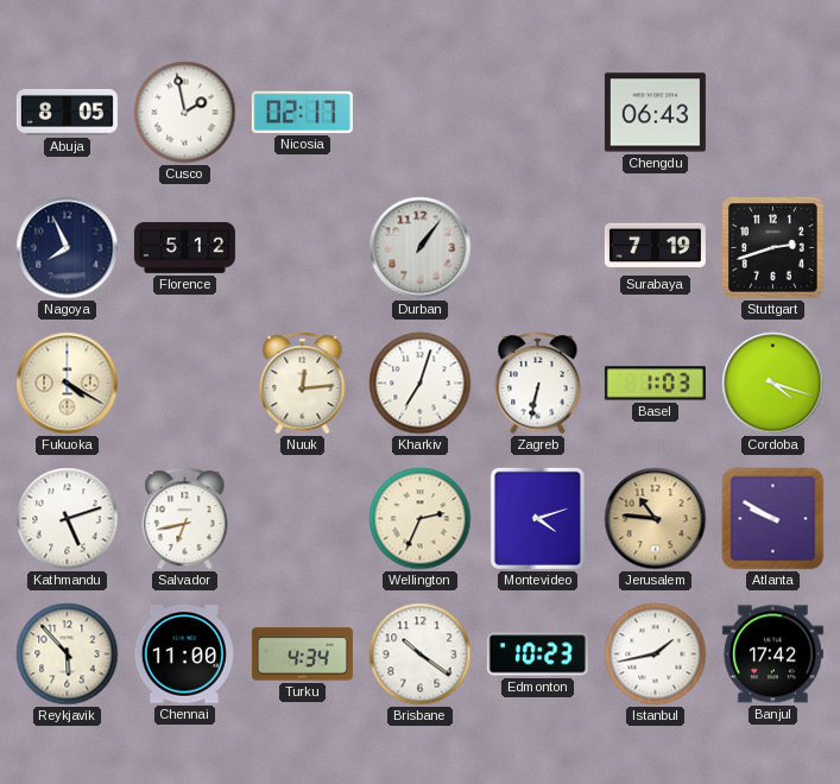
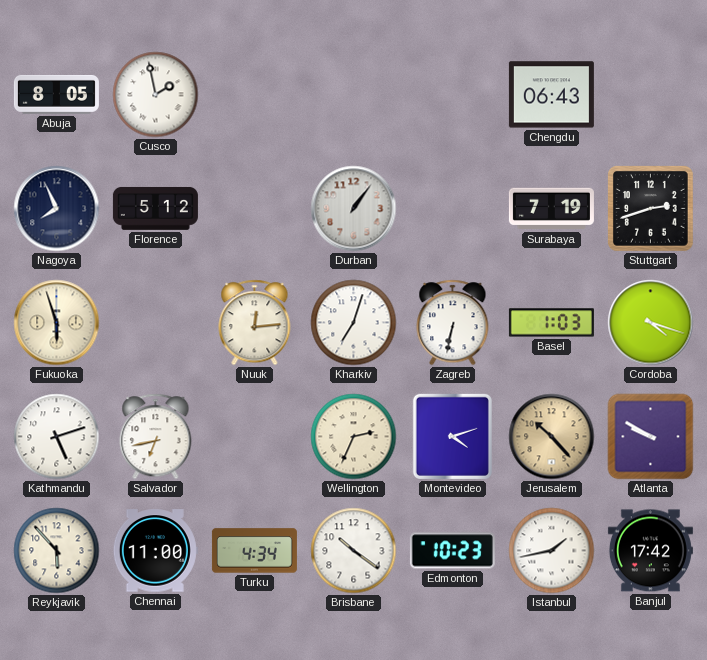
Nicosia: 02:17 -> none (302, 112)
Fukuoka: 4:20 -> 5:57 (57, 323)
Jerusalem: 10:46 -> 10:23 (552, 437)
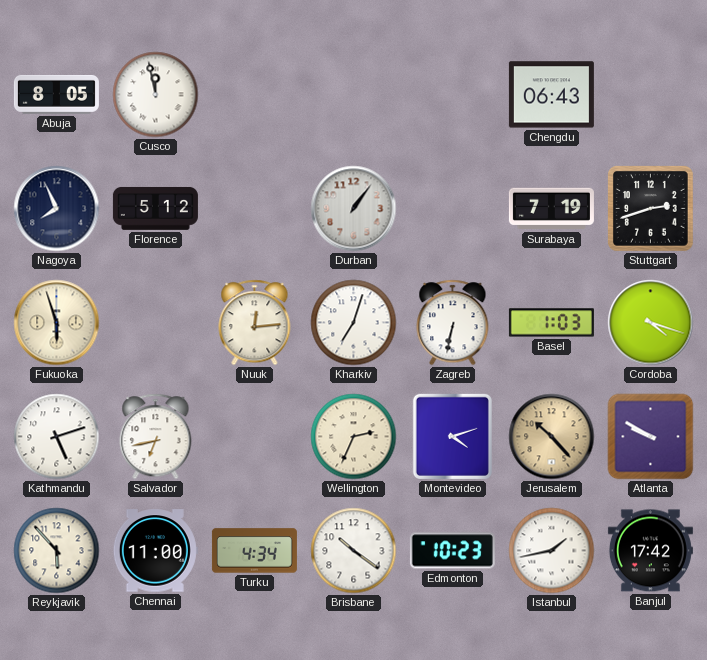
Cusco: 1:58 -> 11:58 (156, 95)
